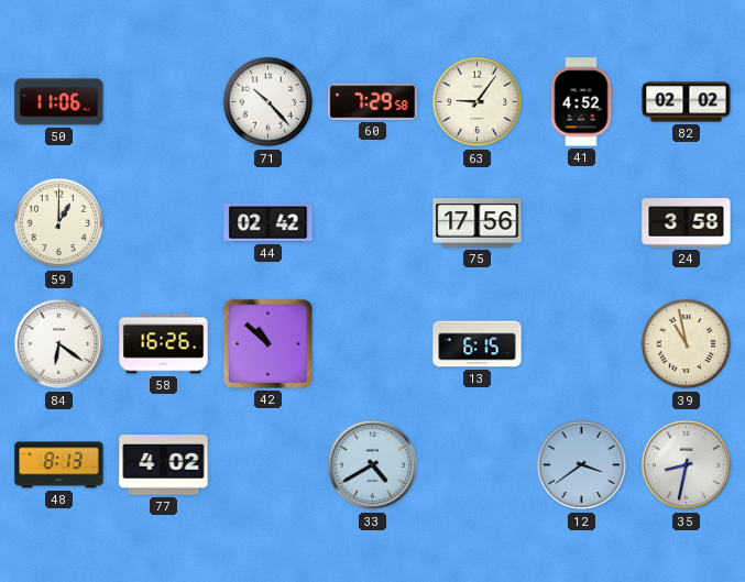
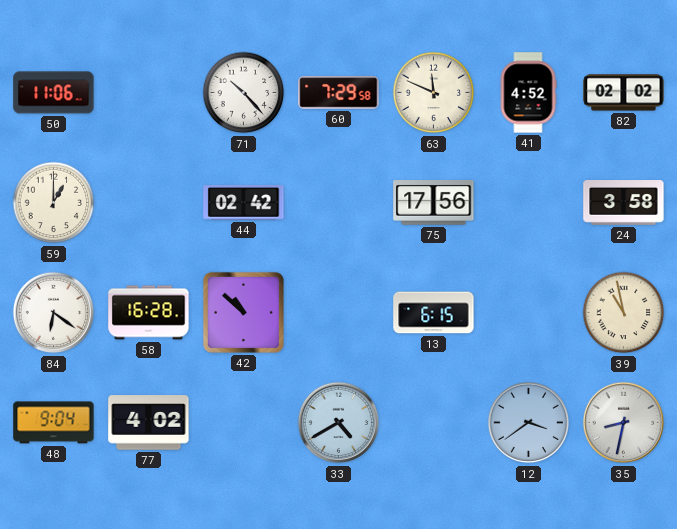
63: 9:06 -> 11:49 (434, 93)
58: 16:26 -> 16:28 (149, 313)
48: 8:13 -> 9:04 (54, 423)
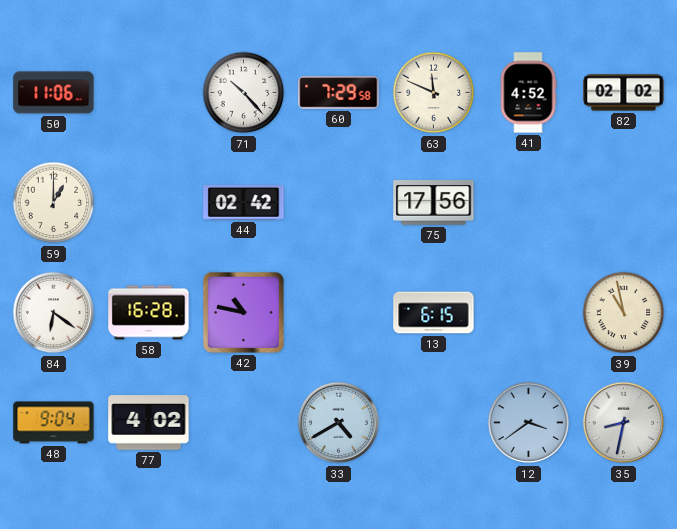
24: 3:58 -> none (624, 203)
42: 10:52 -> 10:47 (243, 312)
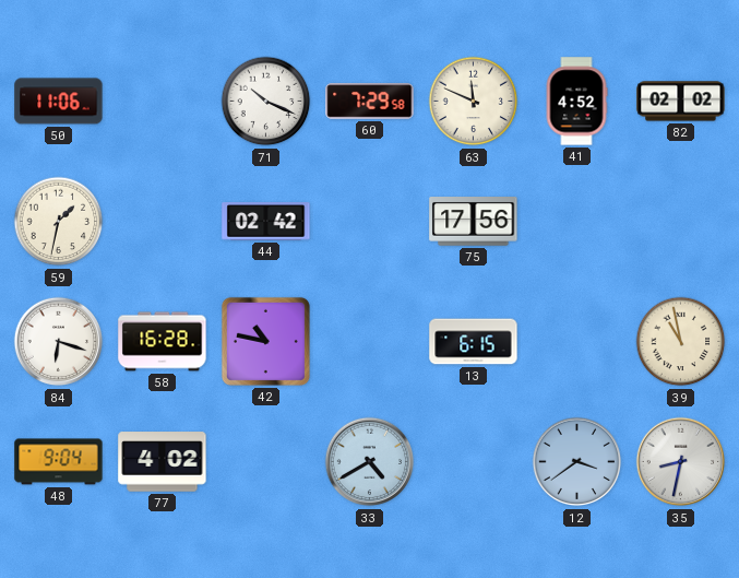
71: 10:23 -> 10:19 (266, 102)
59: 1:00 -> 1:32 (59, 222)
84: 6:21 -> 6:18 (59, 342)
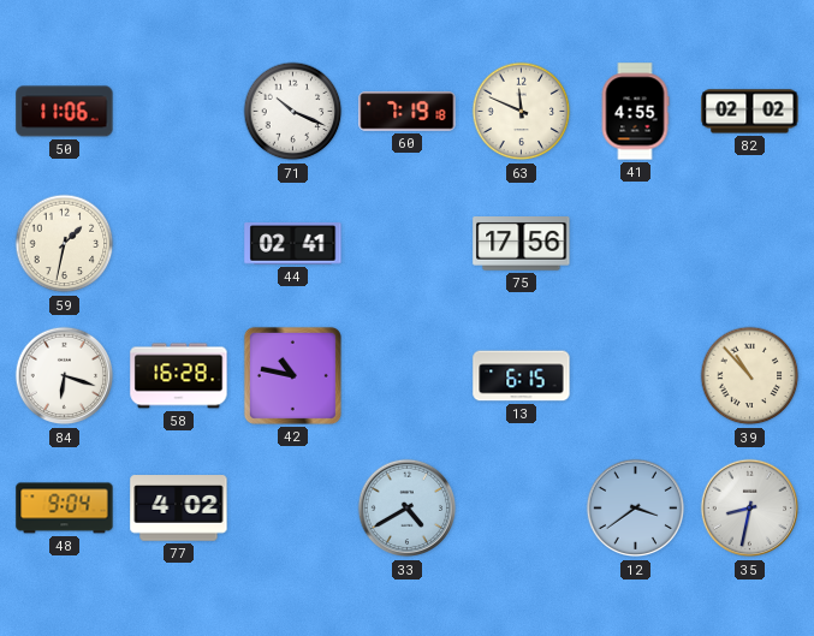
60: 7:29 -> 7:19 (408, 112)
41: 4:52 -> 4:55 (635, 112)
44: 02:42 -> 02:41 (293, 244)
39: 10:58 -> 10:53 (750, 376)
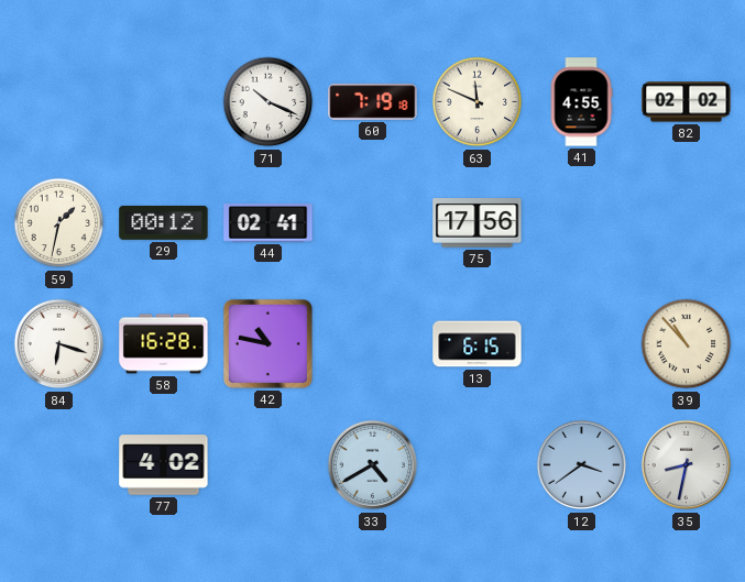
50: 11:06 -> none (65, 112)
29: none -> 00:12 (164, 223)
48: 9:04 -> none (65, 509)
